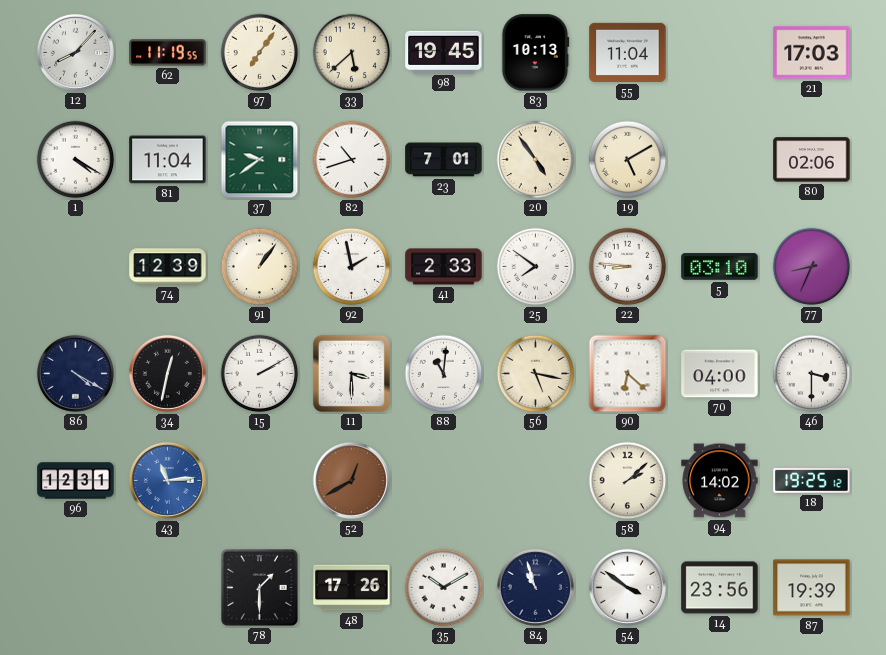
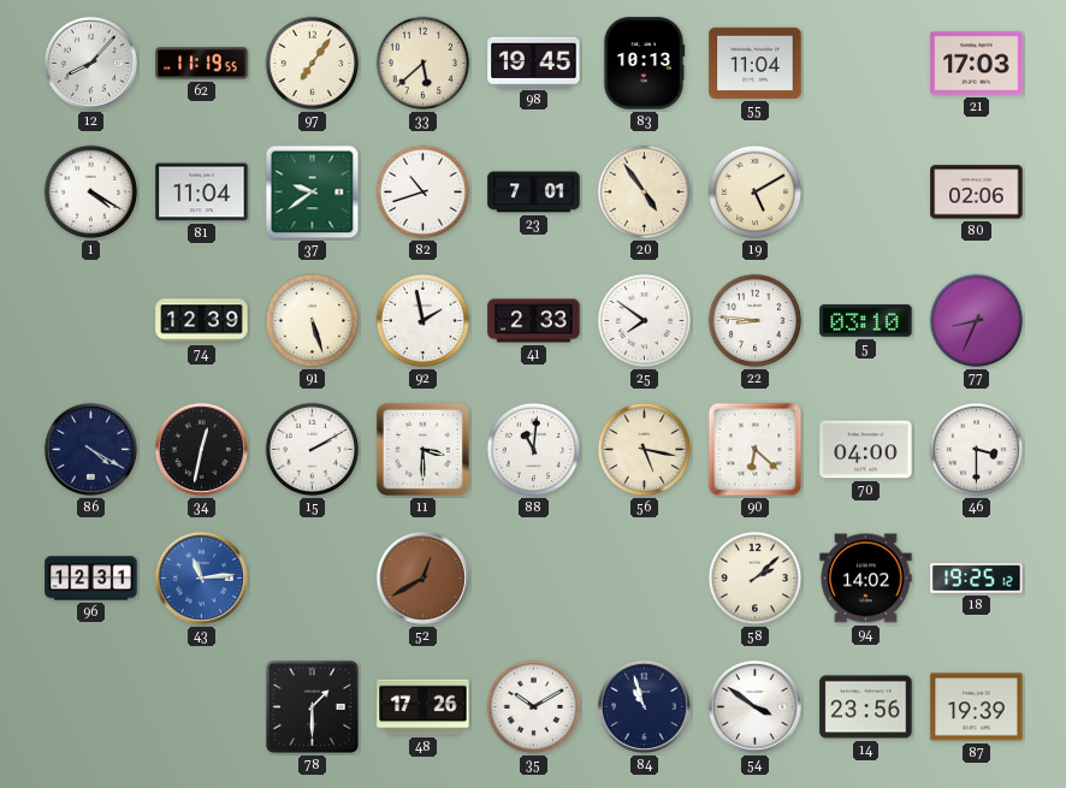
91: 1:06 -> 5:27 (313, 321)
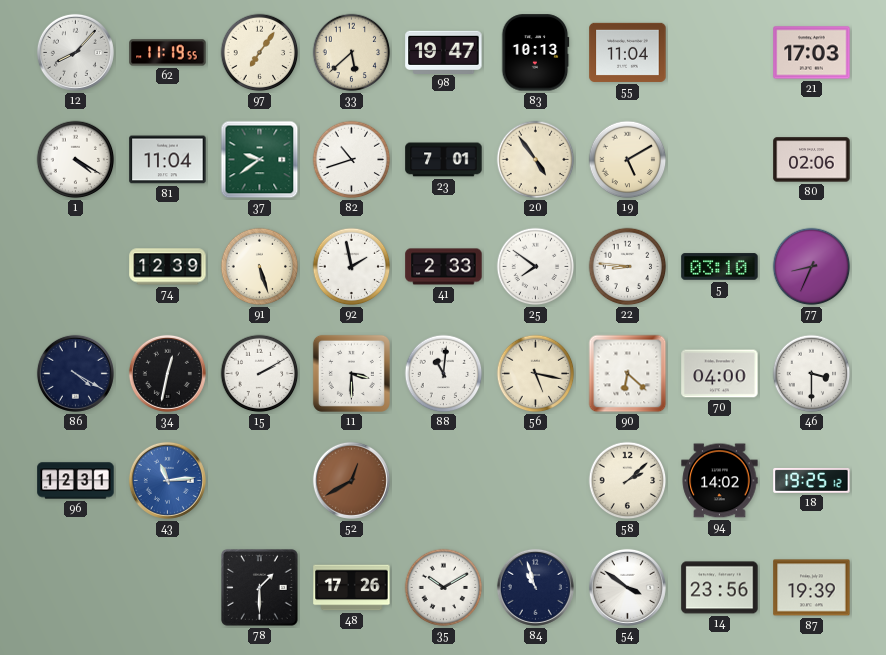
98: 19:45 -> 19:47 (444, 52)
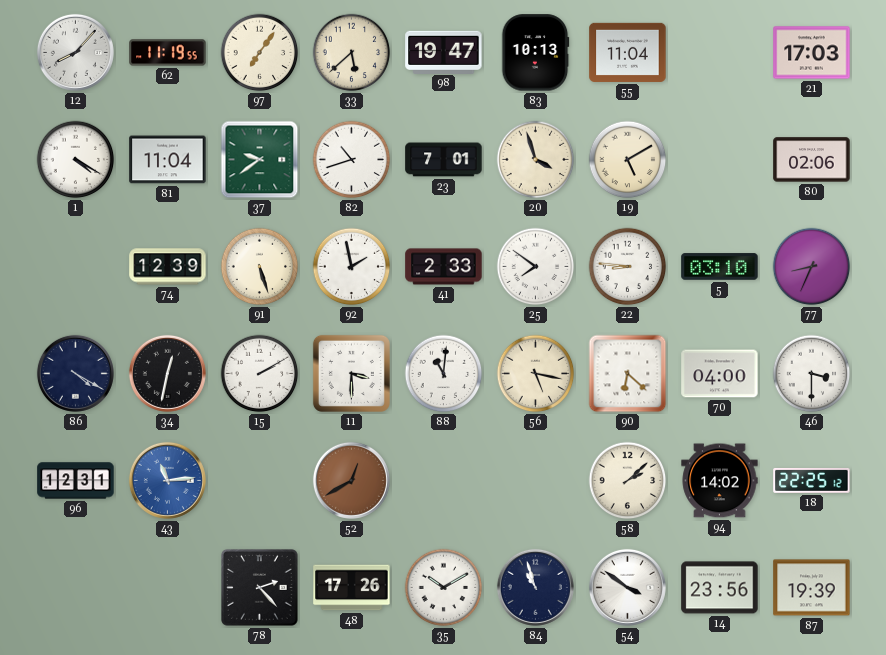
20: 4:54 -> 3:57 (536, 160)
18: 19:25 -> 22:25 (812, 480)
78: 1:30 -> 2:23 (260, 588)
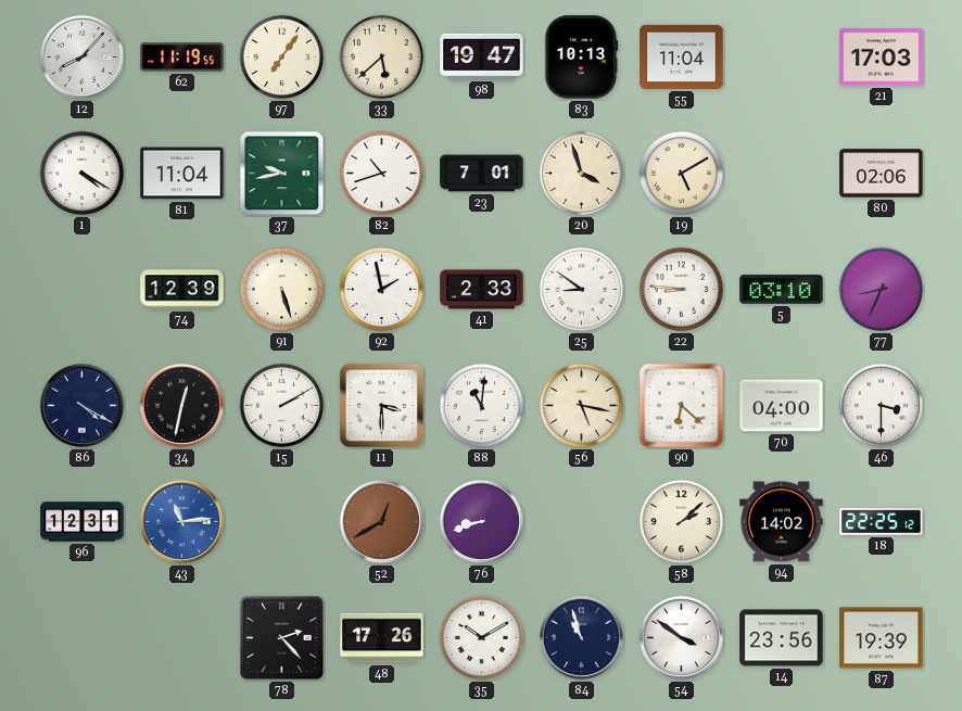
37: 9:39 -> 9:43 (282, 174)
25: 7:51 -> 8:51 (582, 290)
76: none -> 8:42 (481, 521)
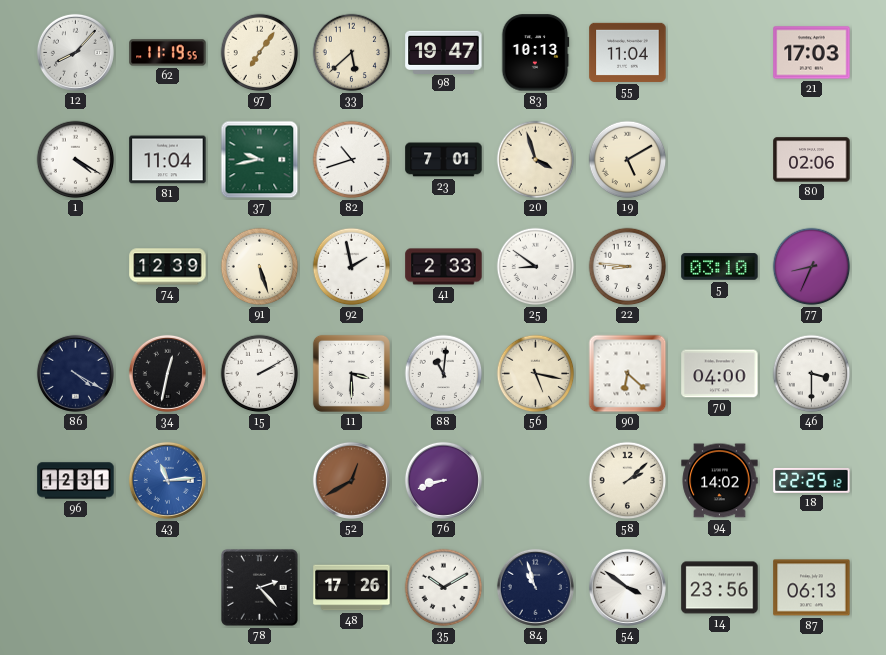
87: 19:39 -> 06:13 (812, 588)
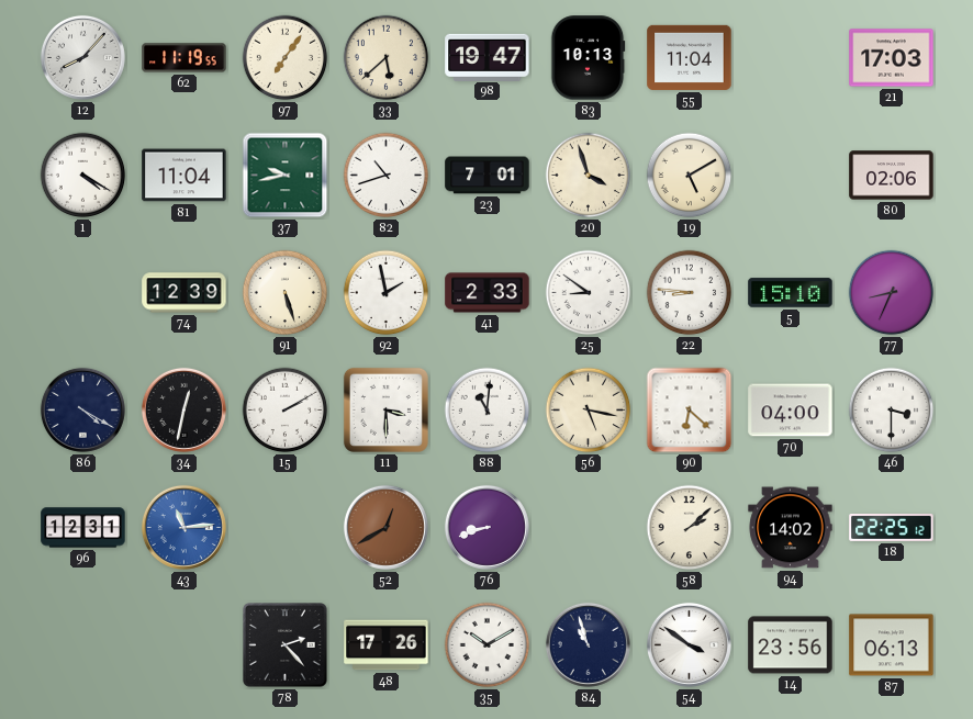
5: 03:10 -> 15:10 (791, 293)
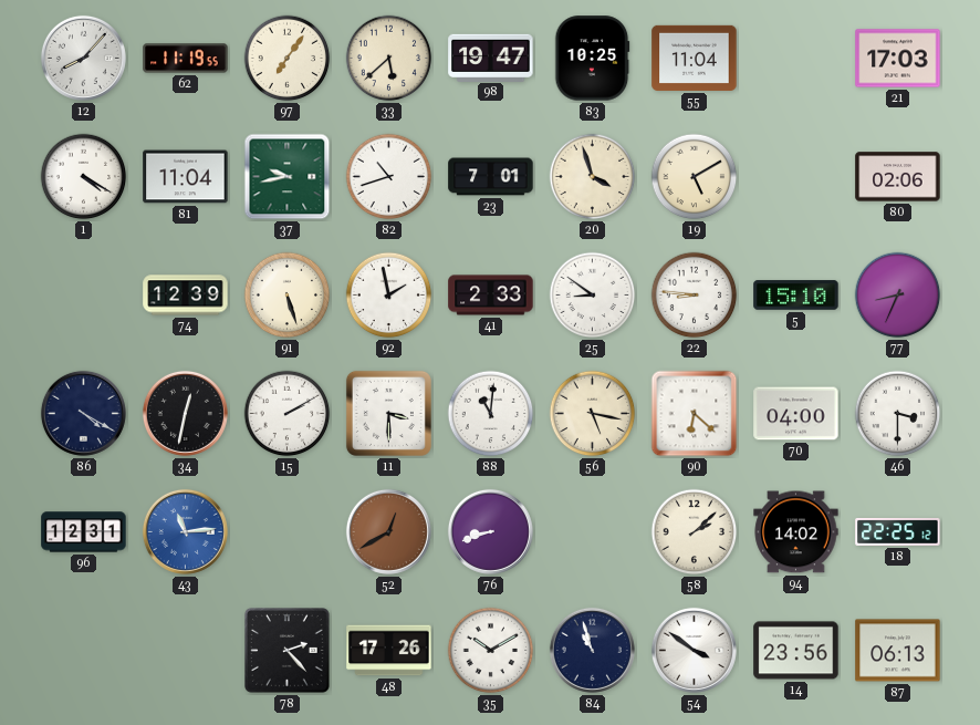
83: 10:13 -> 10:25 (592, 59)
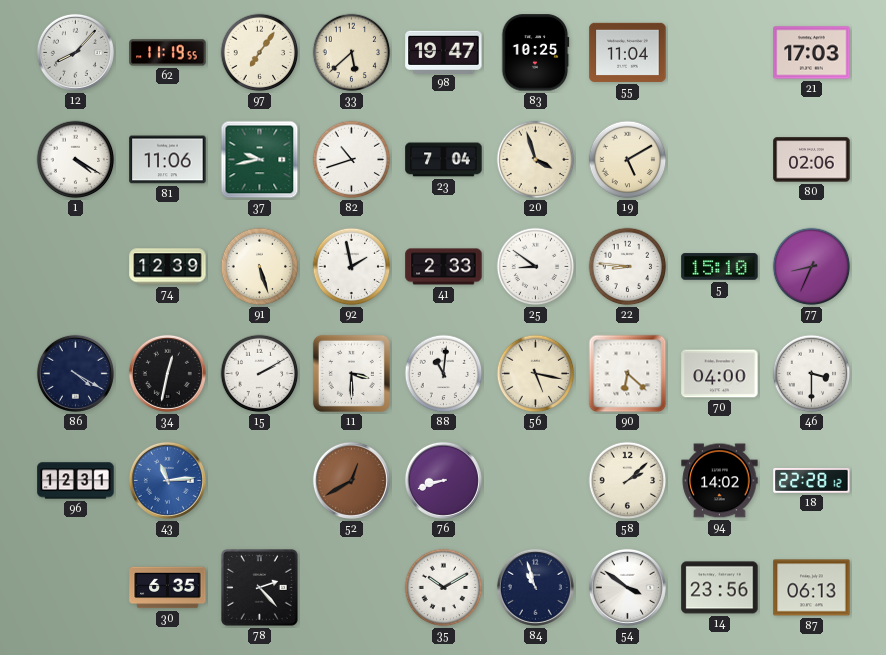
81: 11:04 -> 11:06 (168, 160)
23: 7:01 -> 7:04 (444, 160)
18: 22:25 -> 22:28 (812, 480)
30: none -> 6:35 (168, 588)
48: 17:26 -> none (389, 651)
